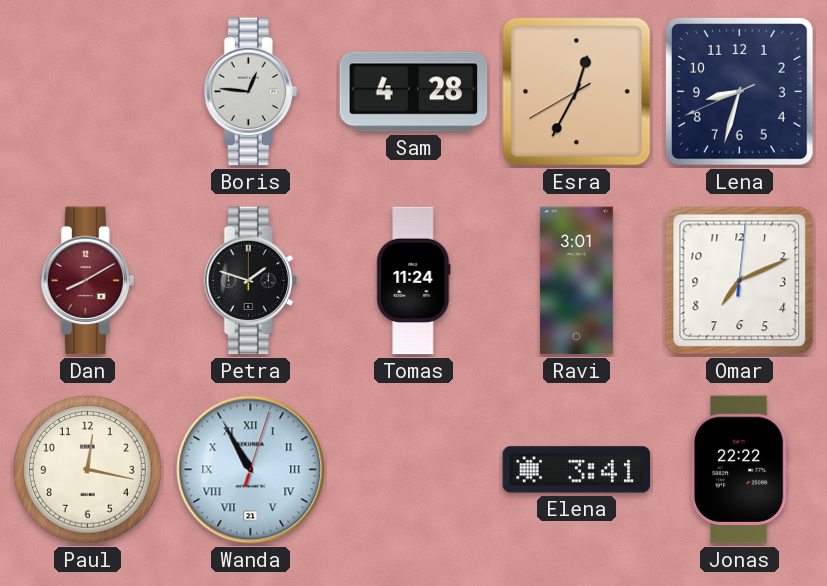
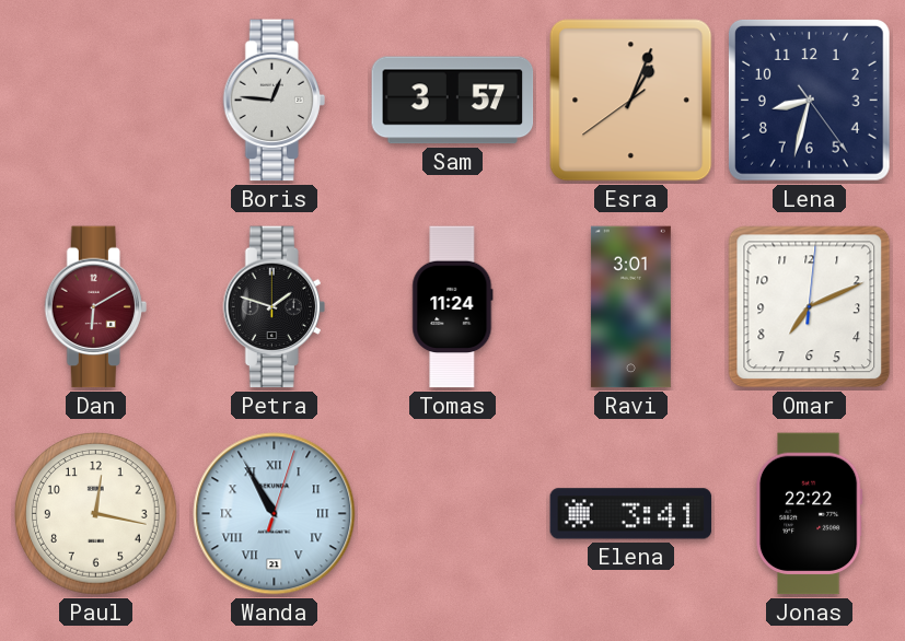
Sam: 4:28 -> 3:57 (453, 101)
Esra: 12:34 -> 1:03 (631, 101)
Lena: 8:32:41 -> 8:32:24 (809, 100)
Dan: 8:10 -> 6:10 (95, 307)
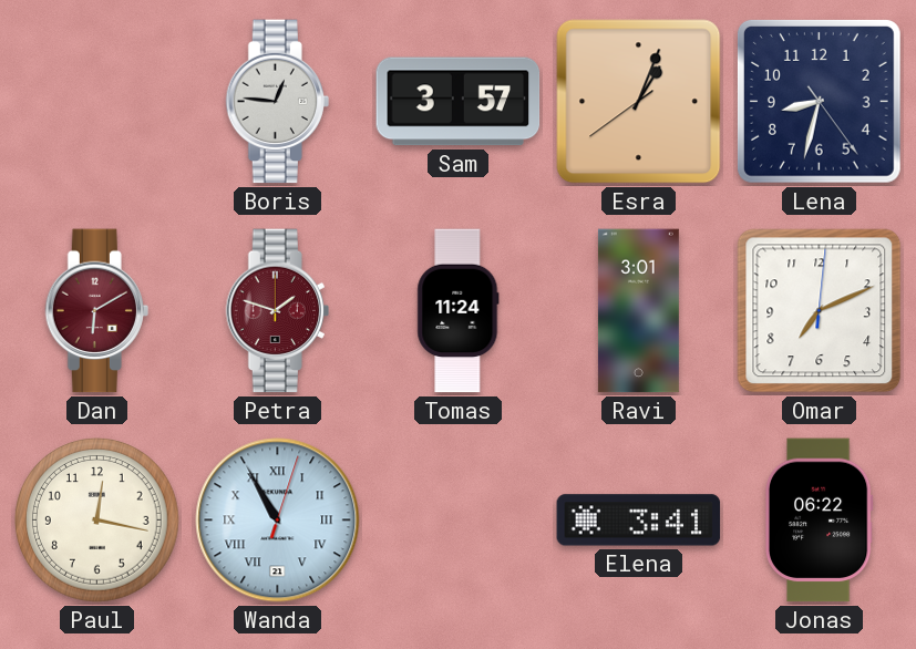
Petra dial: black -> burgundy (277, 311)
Jonas: 22:22 -> 06:22 (819, 521)
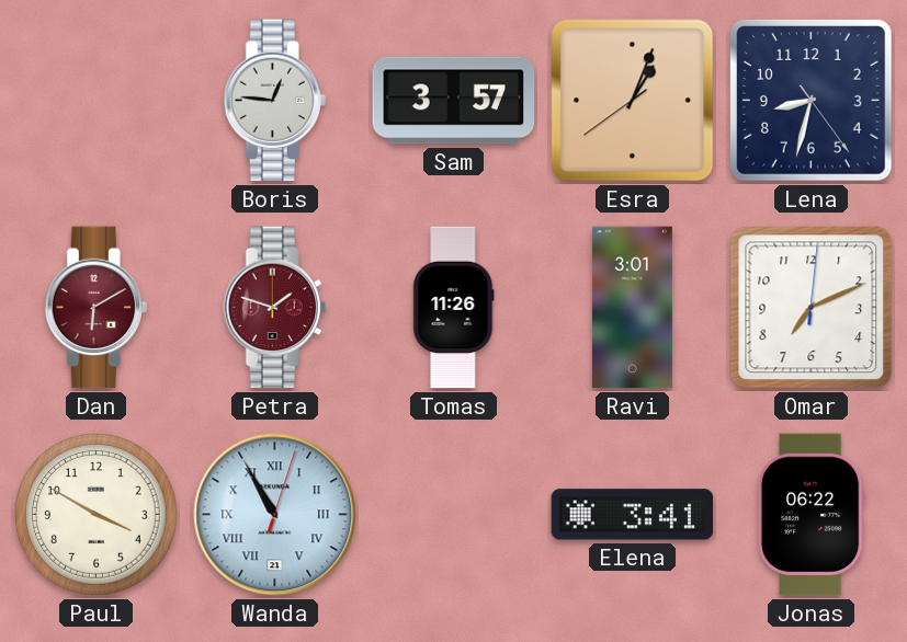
Tomas: 11:24 -> 11:26 (454, 308)
Paul: 12:17 -> 3:50 (97, 515)
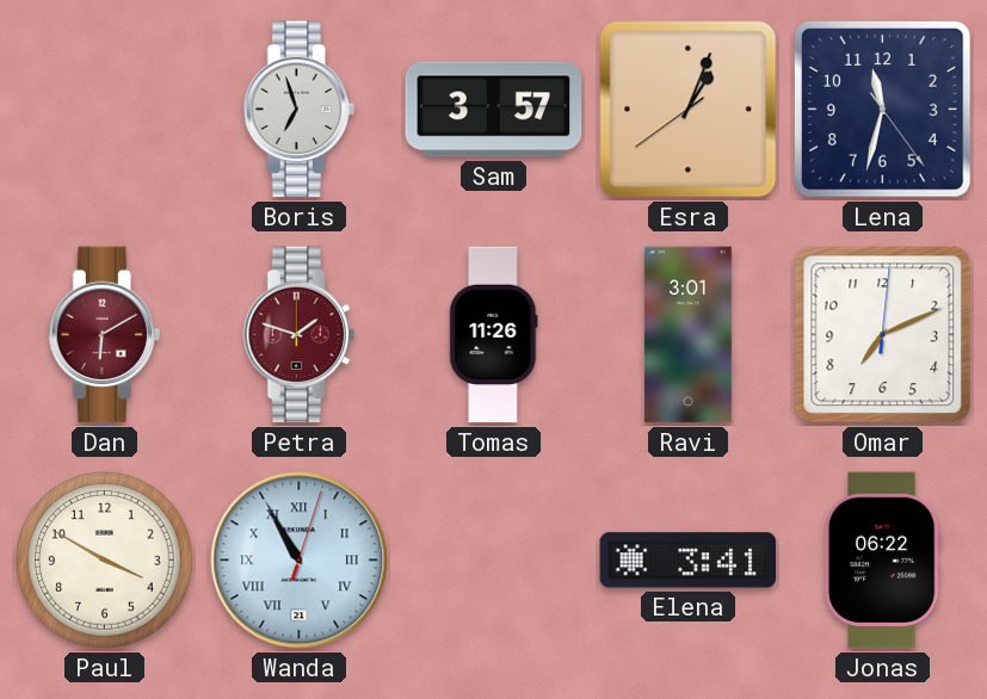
Boris: 12:46 -> 6:57 (298, 110)
Lena: 8:32 -> 11:32 (882, 109)
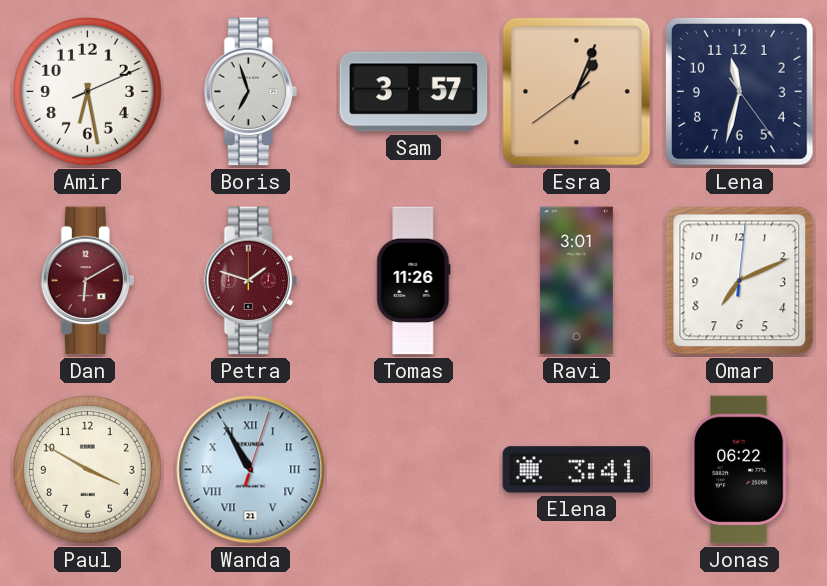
Amir: none -> 6:28 (88, 92)
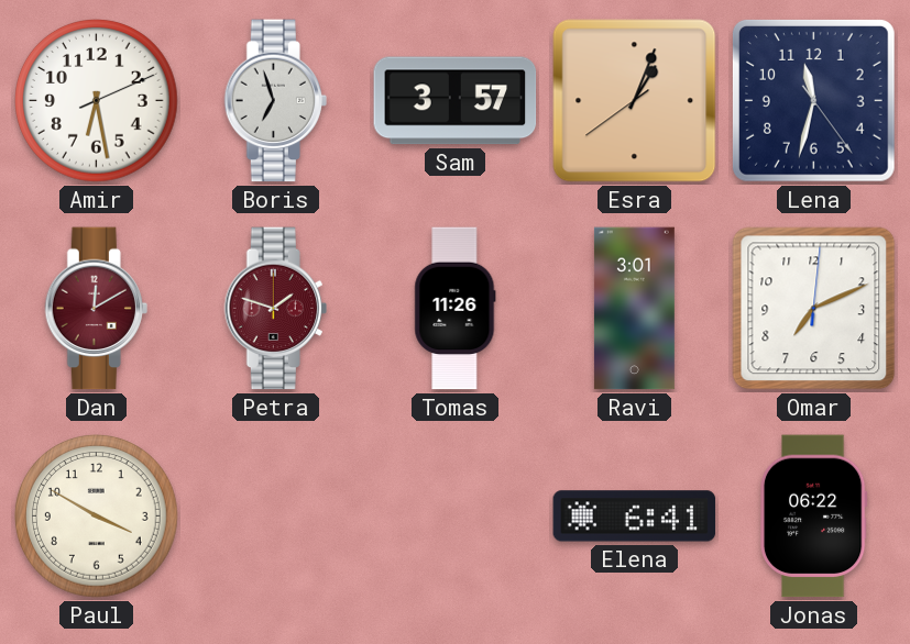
Dan: 6:10 -> 12:10 (96, 309)
Wanda: 10:55 -> none (251, 470)
Elena: 3:41 -> 6:41 (635, 517)
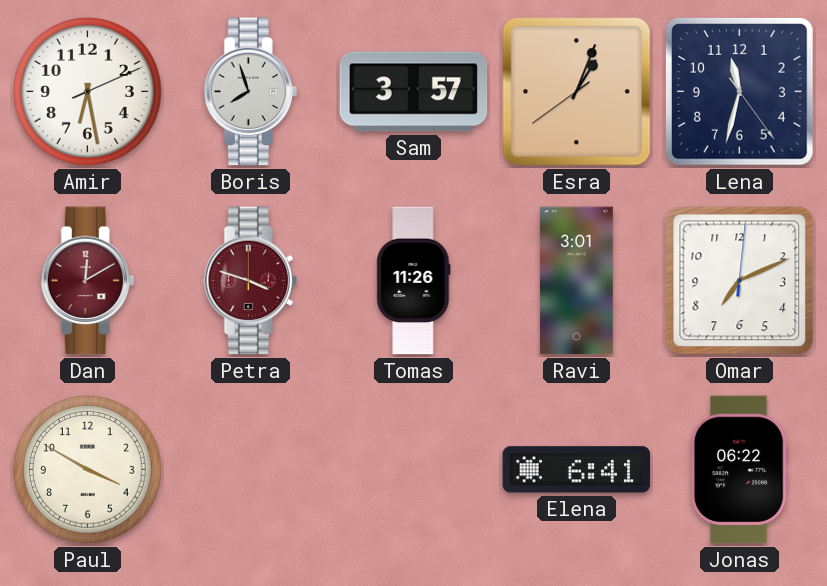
Boris: 6:57 -> 7:57 (250, 92)
Petra: 1:48 -> 3:48 (250, 281)
